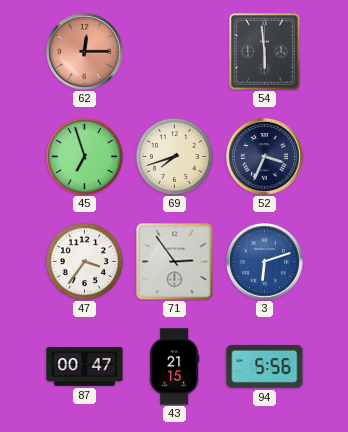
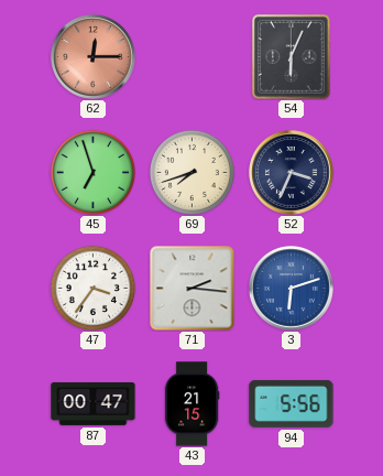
54: 5:59 -> 6:04 (292, 57)
71: 2:54 -> 2:16 (193, 289)
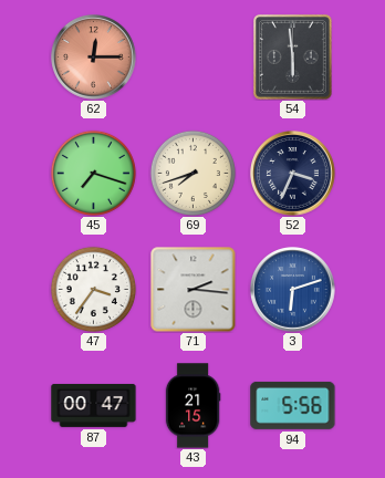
54: 6:04 -> 5:59 (293, 58)
45: 6:57 -> 7:18 (93, 173)
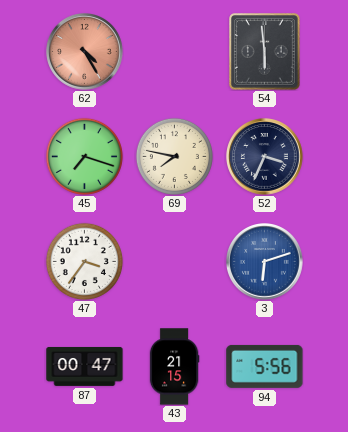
62: 12:15 -> 4:25 (85, 52)
69: 7:42 -> 7:47 (174, 156)
71: 2:16 -> none (194, 290)
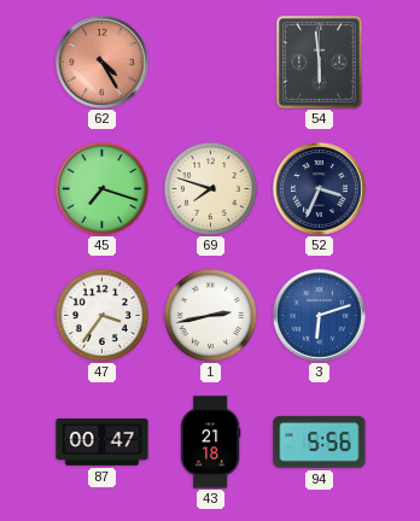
69: 7:47 -> 7:48 (210, 188)
1: none -> 2:43 (210, 315)
43: 21:15 -> 21:18 (210, 443)
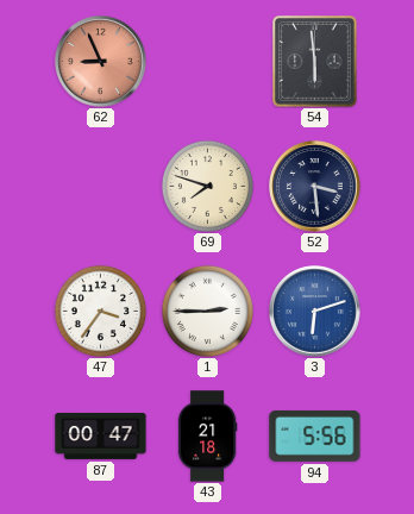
62: 4:25 -> 8:56 (101, 62)
45: 7:18 -> none (101, 188)
52: 3:34 -> 3:29 (315, 187)
1: 2:43 -> 2:45 (207, 311)
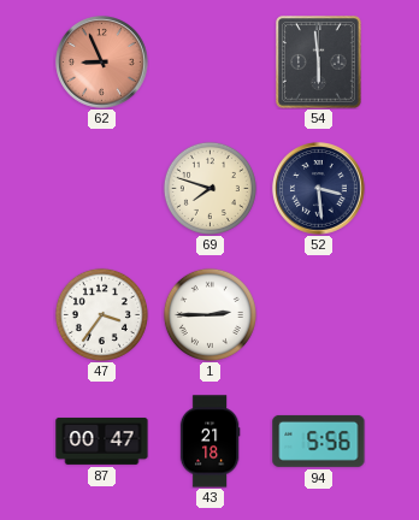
3: 6:12 -> none (315, 312)
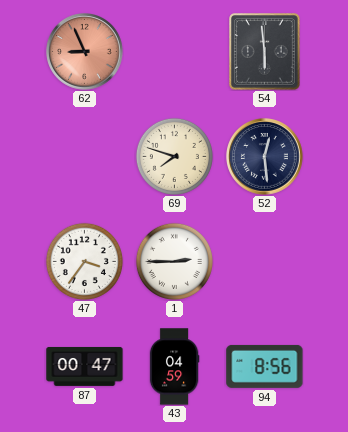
52: 3:29 -> 12:29 (265, 157)
43: 21:18 -> 04:59 (174, 367)
94: 5:56 -> 8:56 (265, 366)
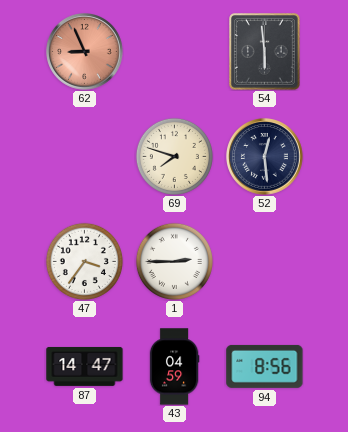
87: 00:47 -> 14:47 (85, 367)
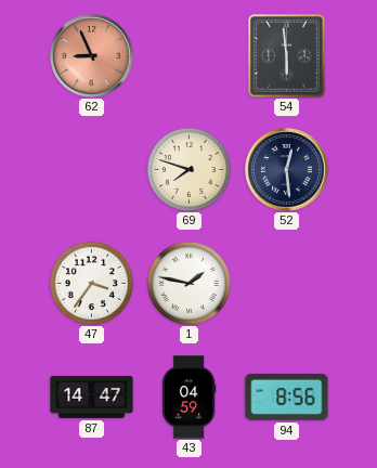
1: 2:45 -> 1:47 (188, 283)
